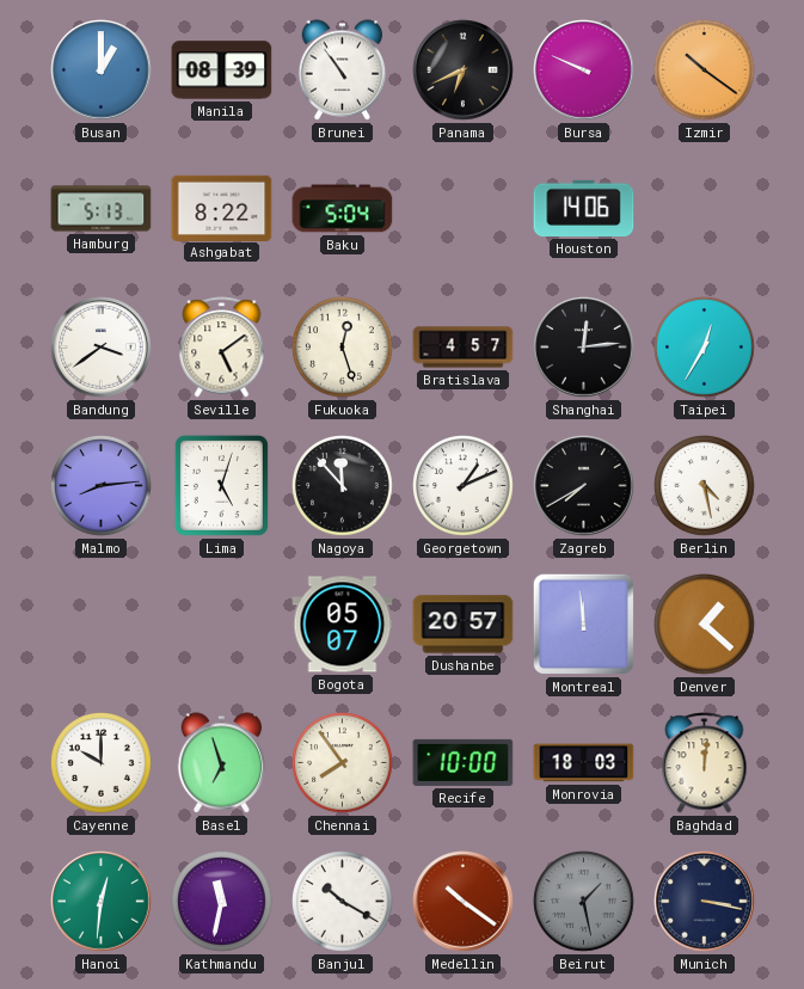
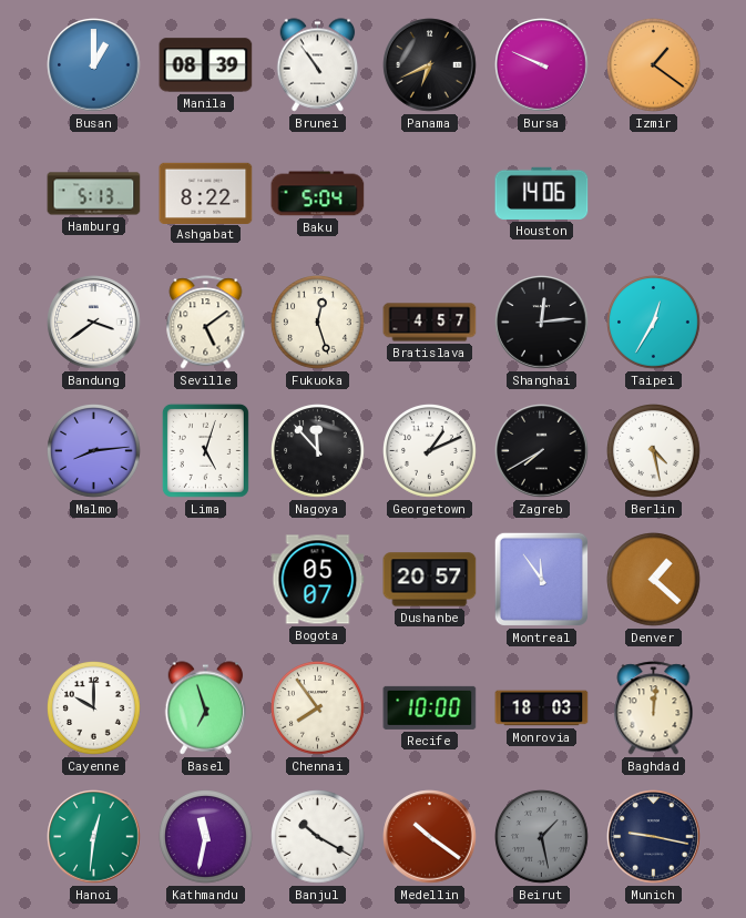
Izmir: 10:21 -> 1:21 (654, 65)
Montreal: 11:59 -> 11:54 (541, 579)
Munich: 3:17 -> 9:17 (654, 837)
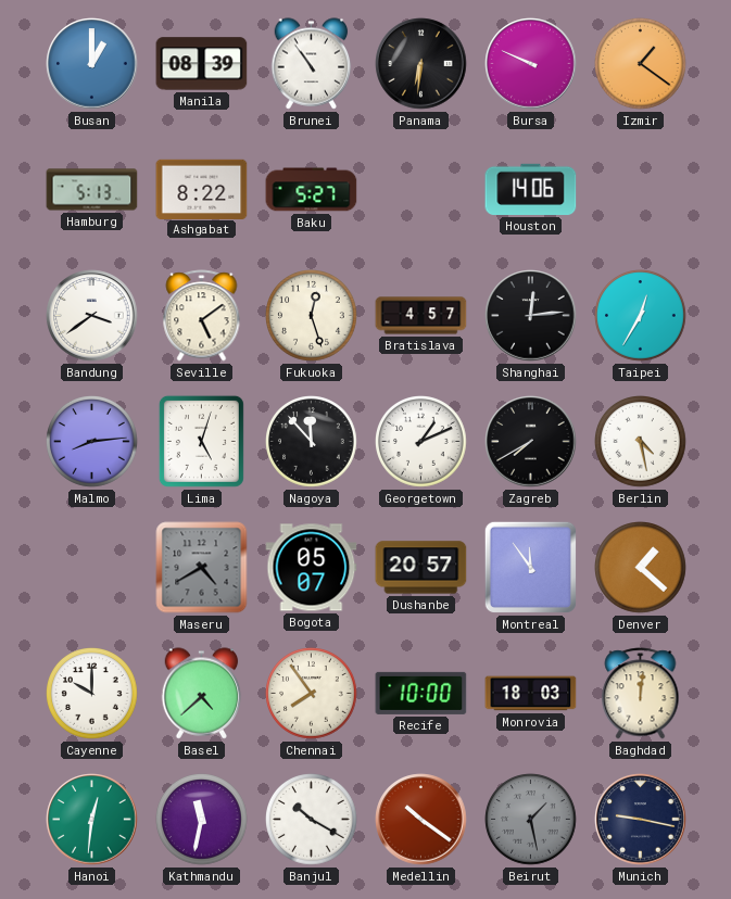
Panama: 6:41 -> 6:31 (421, 64)
Baku: 5:04 -> 5:27 (312, 190)
Maseru: none -> 4:40 (202, 568)
Basel: 6:57 -> 4:38 (202, 694)
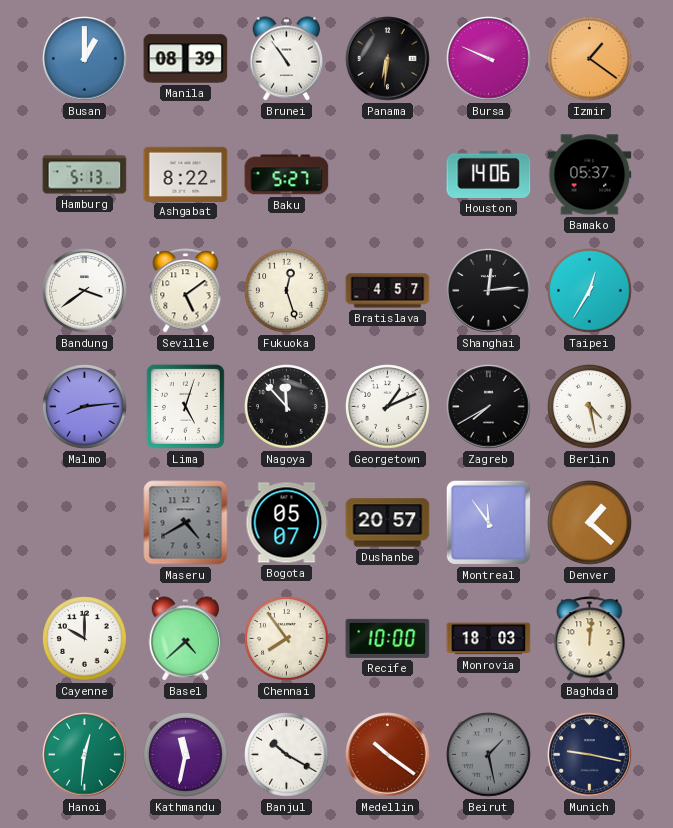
Bamako: none -> 05:37 (590, 175)
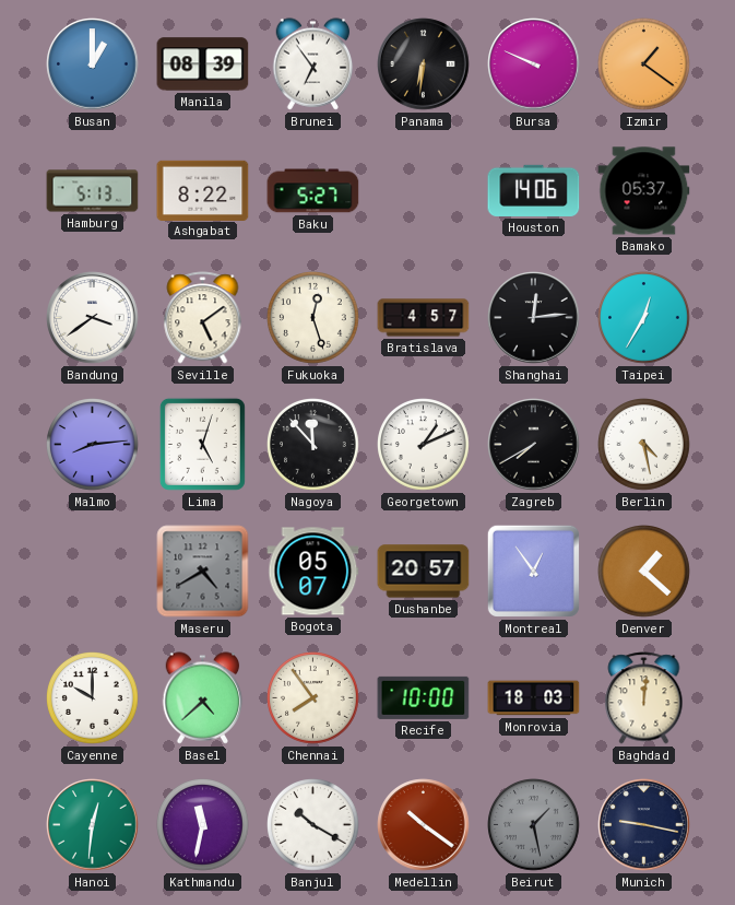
Brunei: 10:54 -> 6:54 (313, 64)
Montreal: 11:54 -> 12:54 (533, 571)
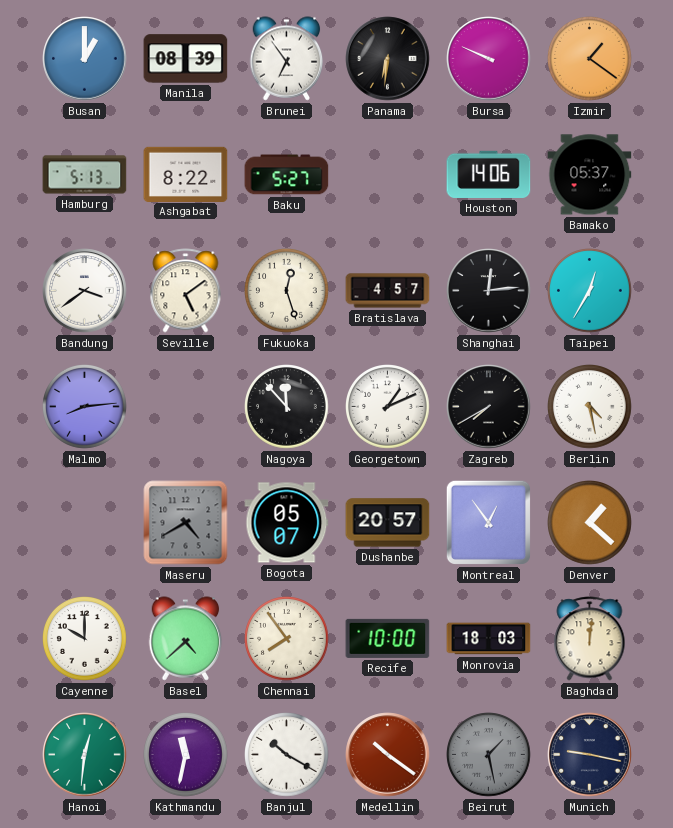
Lima: 5:03 -> none (202, 444)
